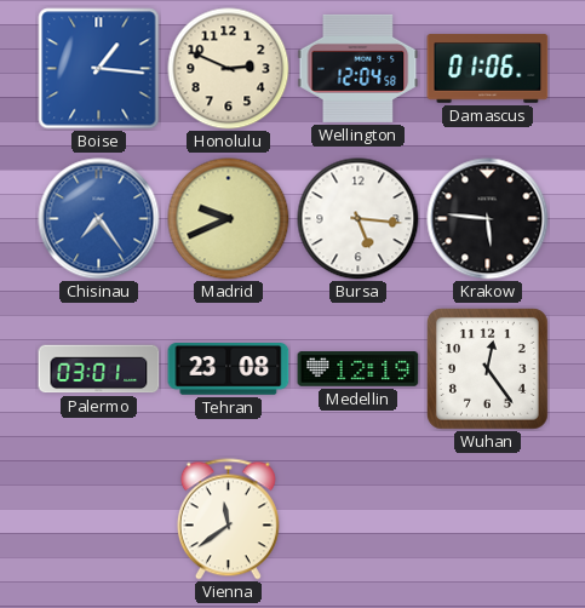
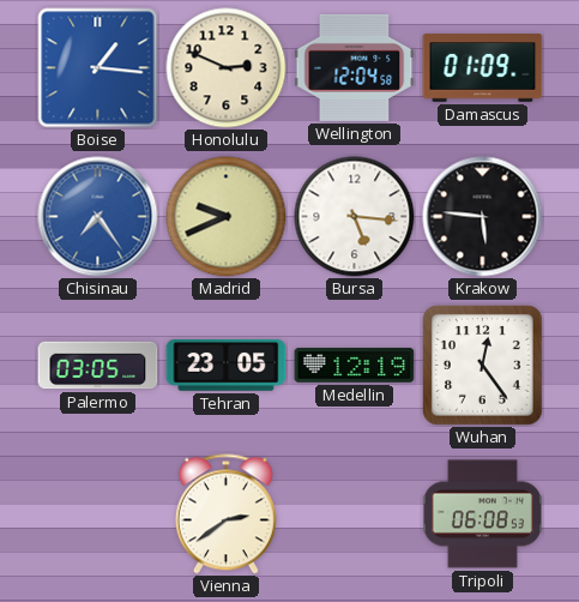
Damascus: 01:06 -> 01:09 (483, 68)
Palermo: 03:01 -> 03:05 (98, 366)
Tehran: 23:08 -> 23:05 (227, 366)
Vienna: 11:39 -> 2:39 (225, 514)
Tripoli: none -> 06:08 (482, 514)
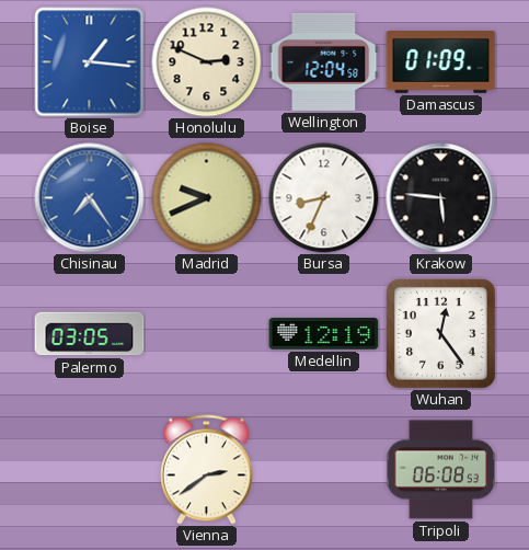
Bursa: 5:16 -> 8:34 (324, 198)
Tehran: 23:05 -> none (227, 366)
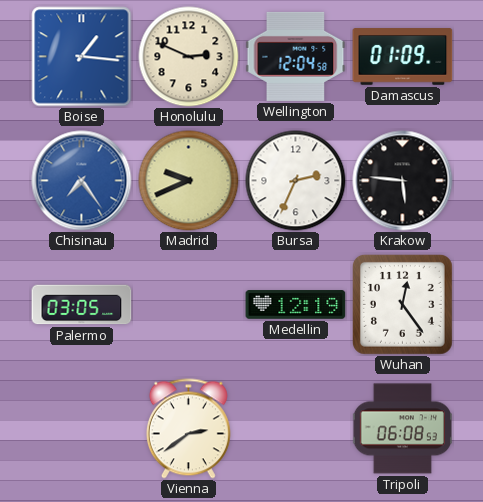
Bursa: 8:34 -> 2:34 (296, 181)
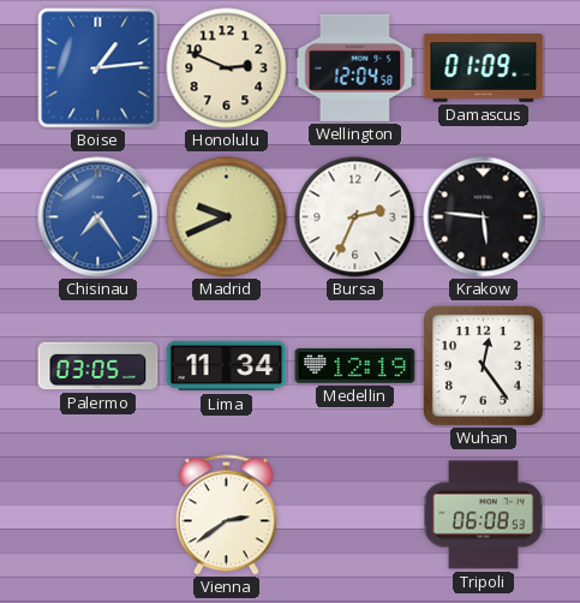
Boise: 1:16 -> 1:14 (98, 68)
Lima: none -> 11:34 (227, 366)
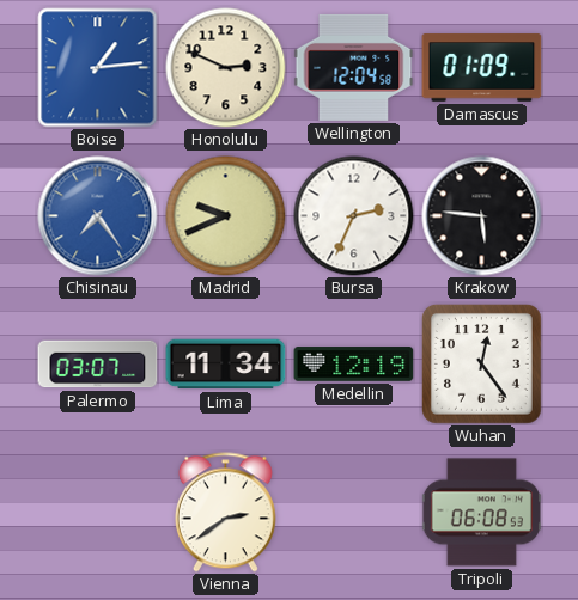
Palermo: 03:05 -> 03:07 (98, 365)
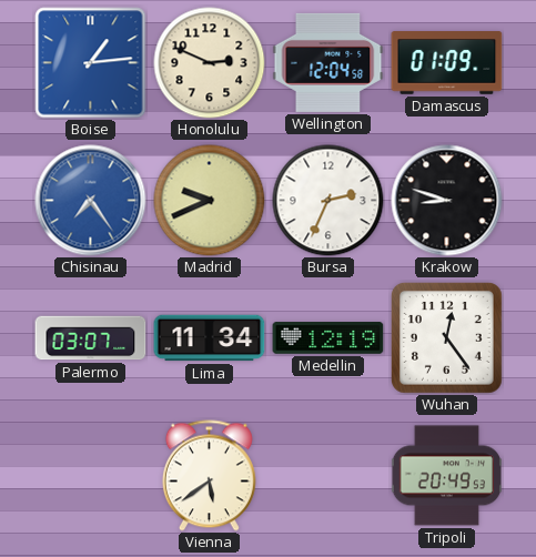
Krakow: 5:46 -> 8:48 (447, 201)
Vienna: 2:39 -> 5:39 (209, 476)
Tripoli: 06:08 -> 20:49 (446, 476)
